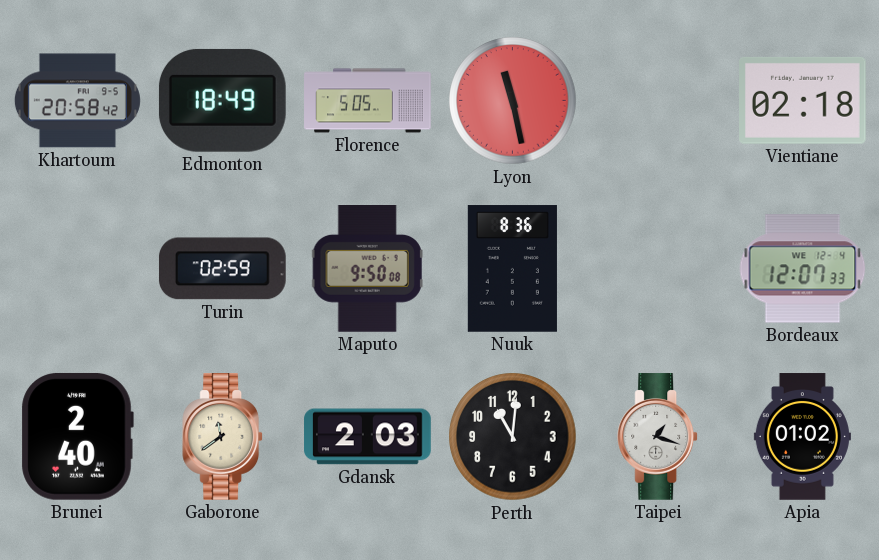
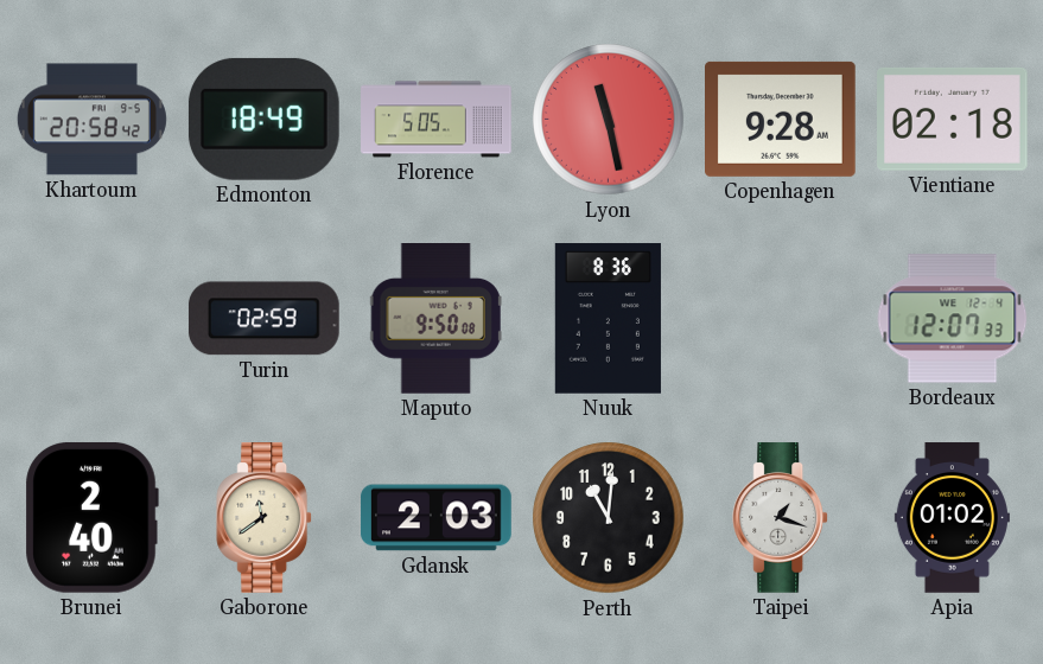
Copenhagen: none -> 9:28 (781, 119)
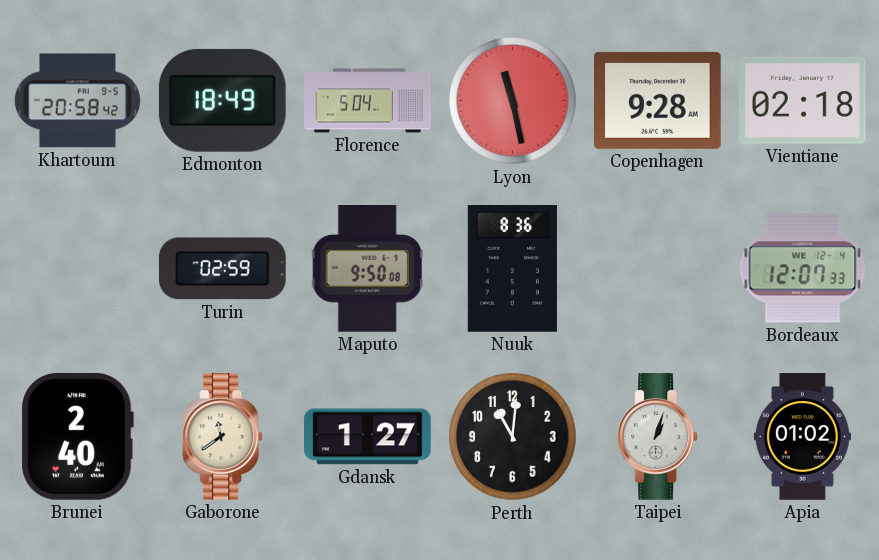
Florence: 5:05 -> 5:04 (368, 101)
Gdansk: 2:03 -> 1:27 (368, 437)
Taipei: 1:18 -> 1:03 (658, 437)
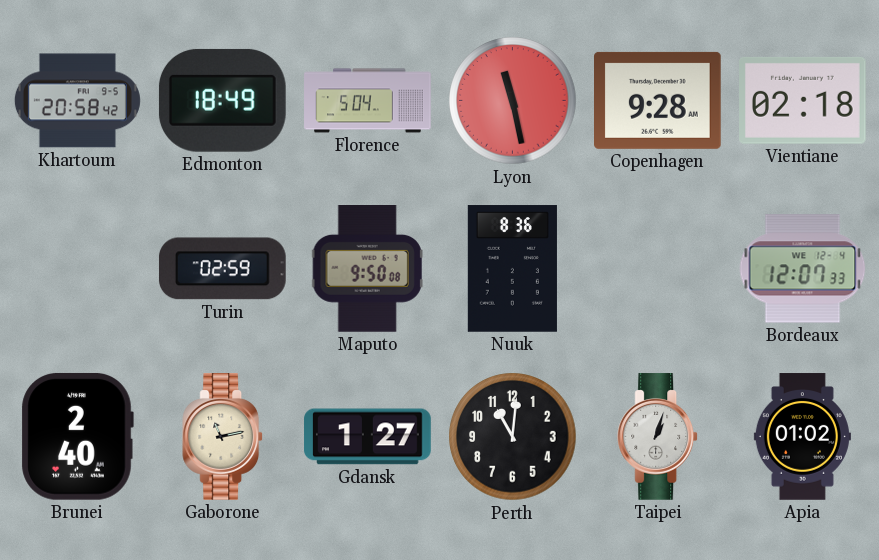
Gaborone: 11:39 -> 11:13 (223, 437)
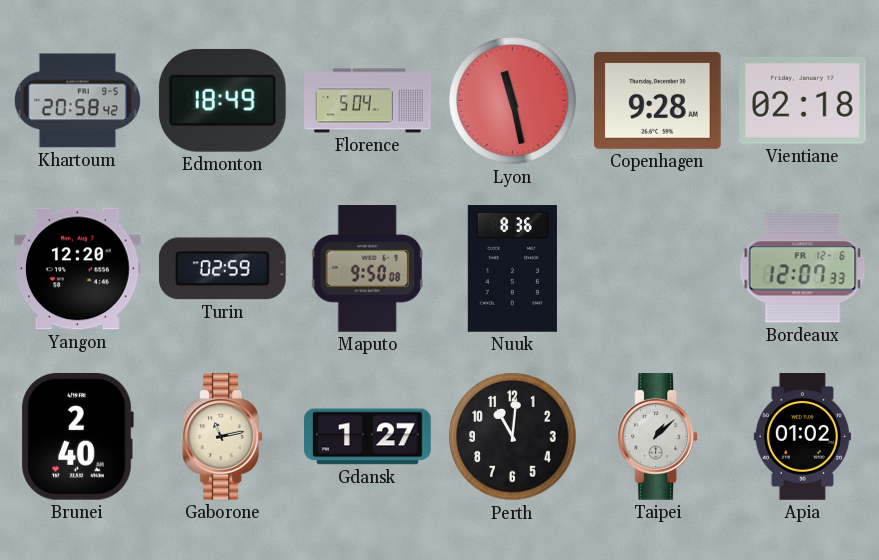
Yangon: none -> 12:20 (78, 269)
Bordeaux date: WE 12-4 -> FR 12-6 (803, 269)
Taipei: 1:03 -> 1:08 (658, 437)
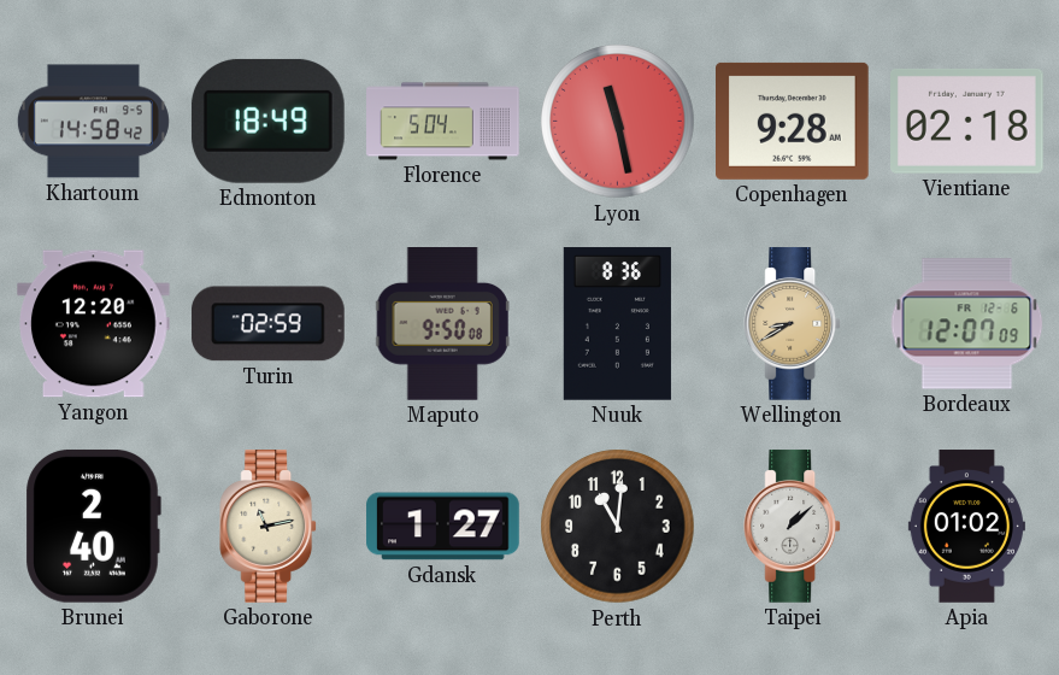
Khartoum: 20:58 -> 14:58 (93, 122)
Wellington: none -> 8:40 (793, 324)
Bordeaux: 12:07:33 -> 12:07:09 (967, 324)
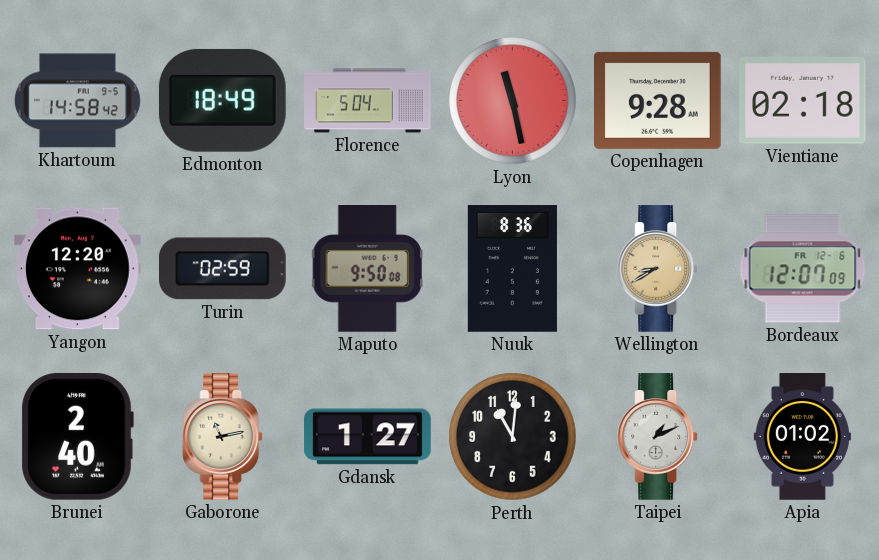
Taipei: 1:08 -> 1:11 (658, 437)
